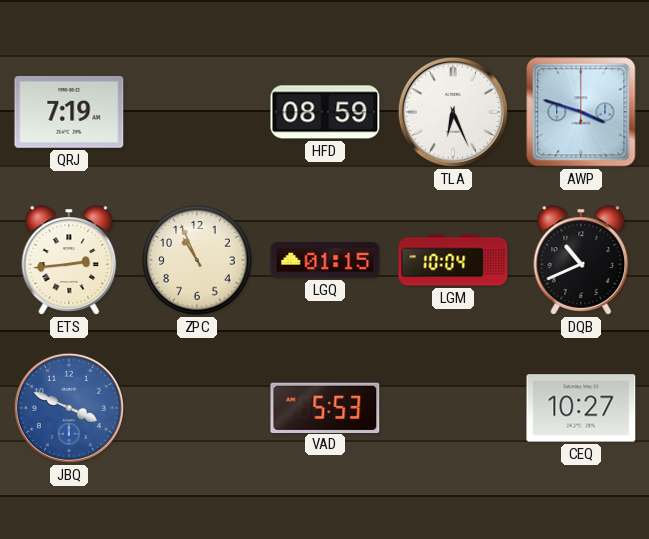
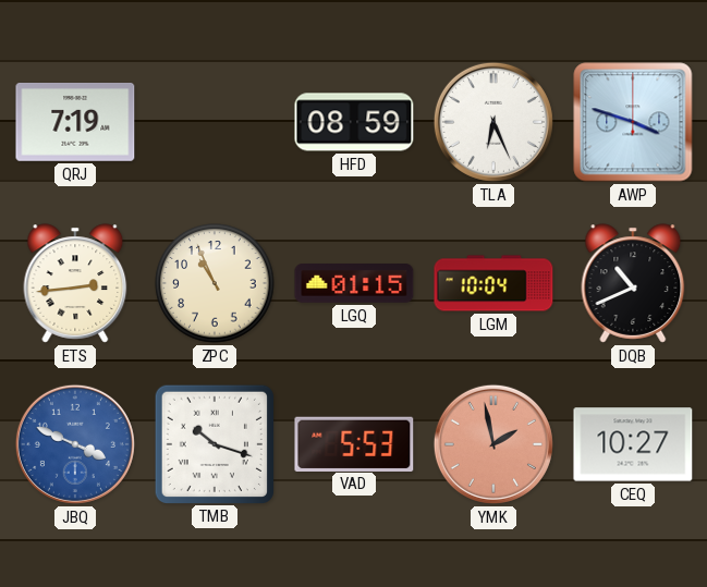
TMB: none -> 10:18 (214, 443)
YMK: none -> 1:58 (493, 444)
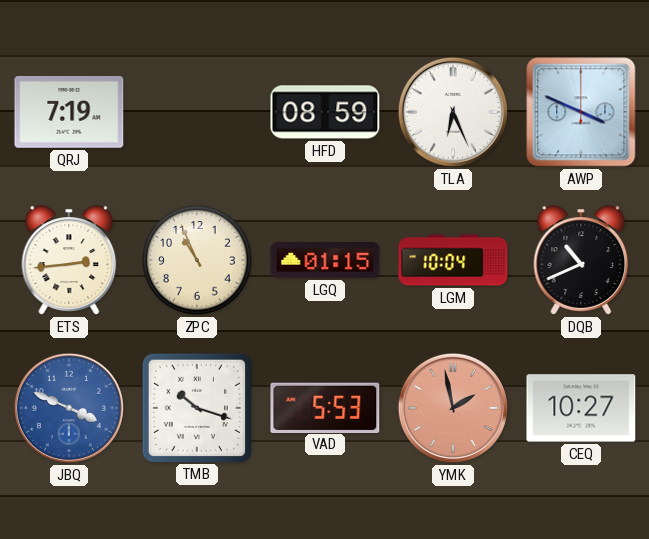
AWP: 3:48 -> 3:49 (581, 112)
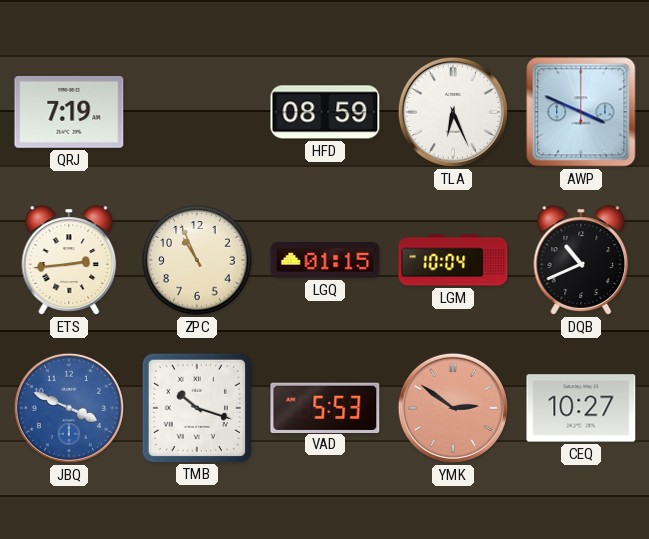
YMK: 1:58 -> 2:51 (453, 408)
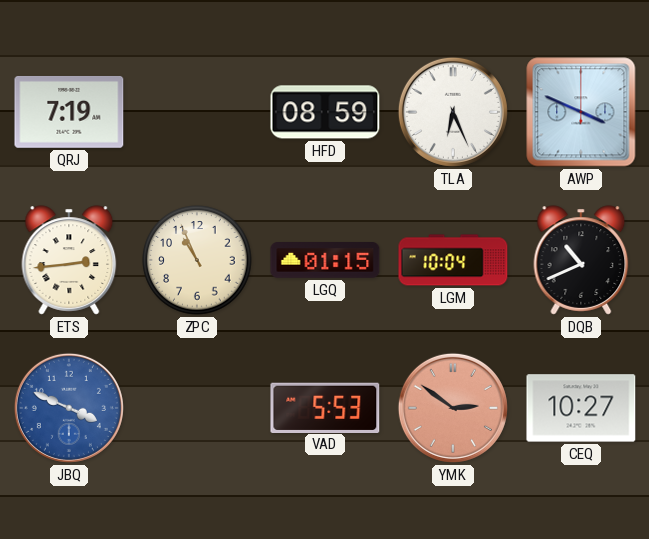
TMB: 10:18 -> none (196, 407)
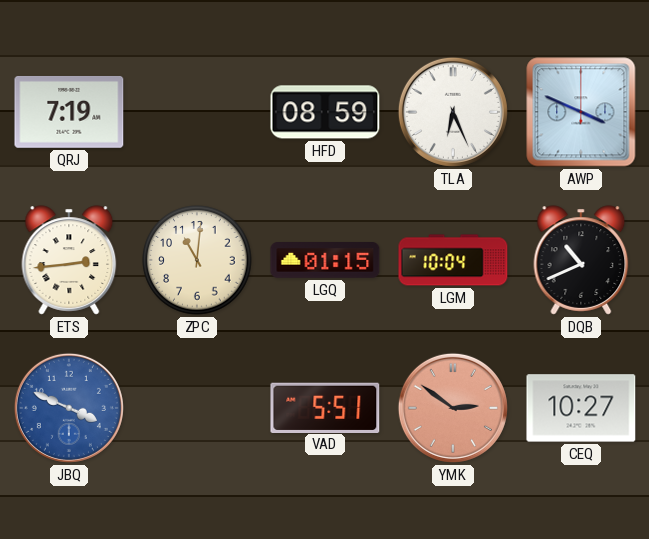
ZPC: 10:56 -> 11:01 (197, 260)
VAD: 5:53 -> 5:51 (325, 407)
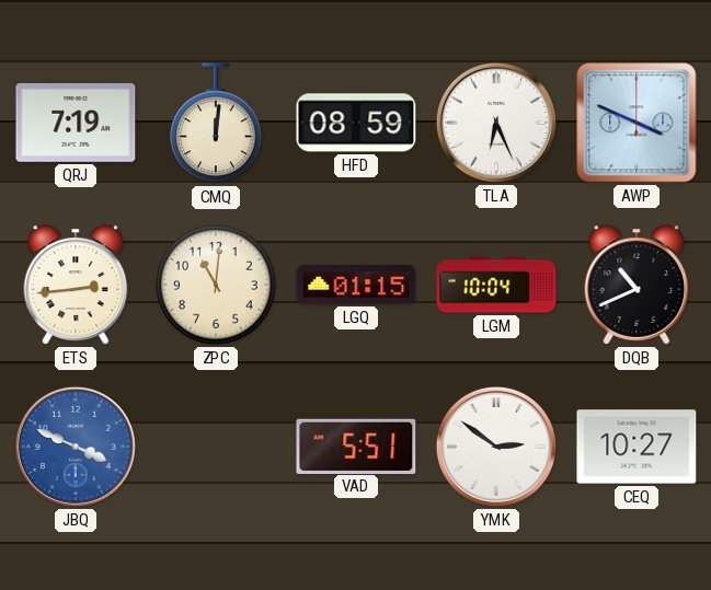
CMQ: none -> 12:01 (216, 124)
YMK dial: salmon -> white (496, 447)
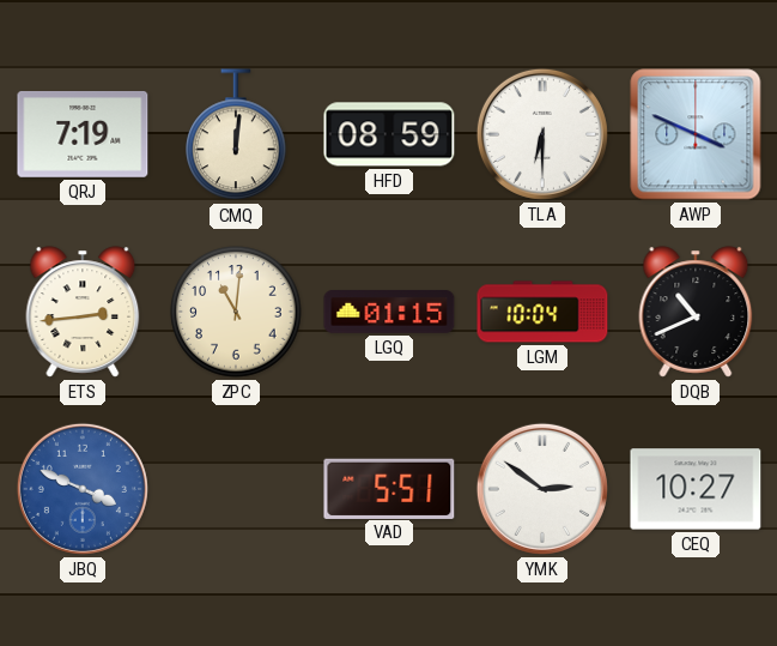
TLA: 6:26 -> 6:30 (542, 134)
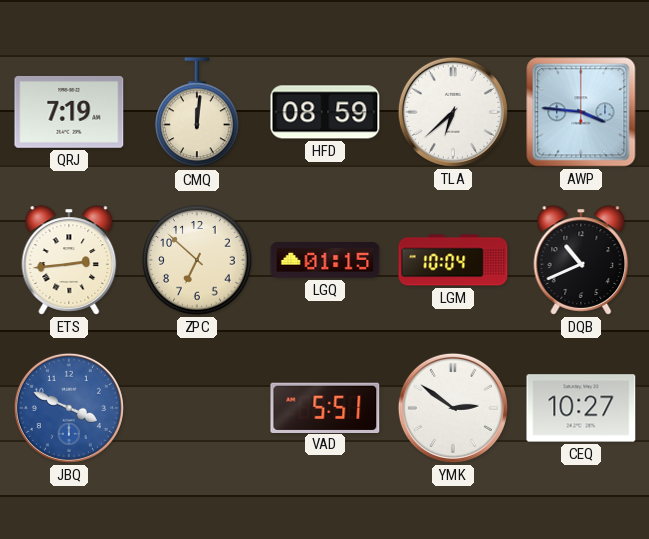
TLA: 6:30 -> 6:38 (453, 112)
AWP: 3:49 -> 3:46 (581, 112)
ZPC: 11:01 -> 6:52 (197, 260)
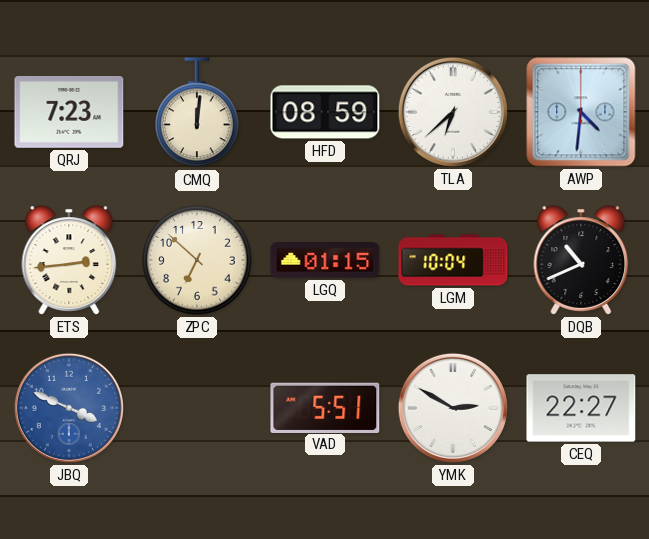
QRJ: 7:19 -> 7:23 (69, 112)
AWP: 3:46 -> 4:31 (581, 112)
YMK: 2:51 -> 2:50 (453, 408)
CEQ: 10:27 -> 22:27 (581, 408)
